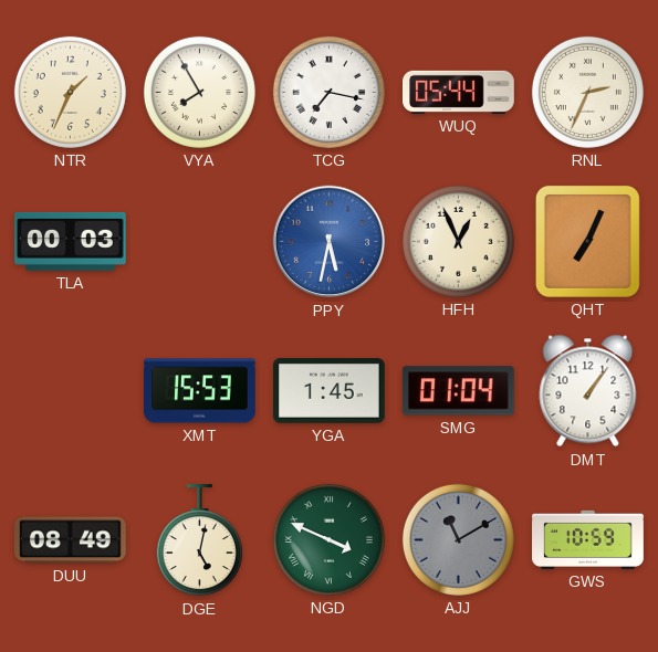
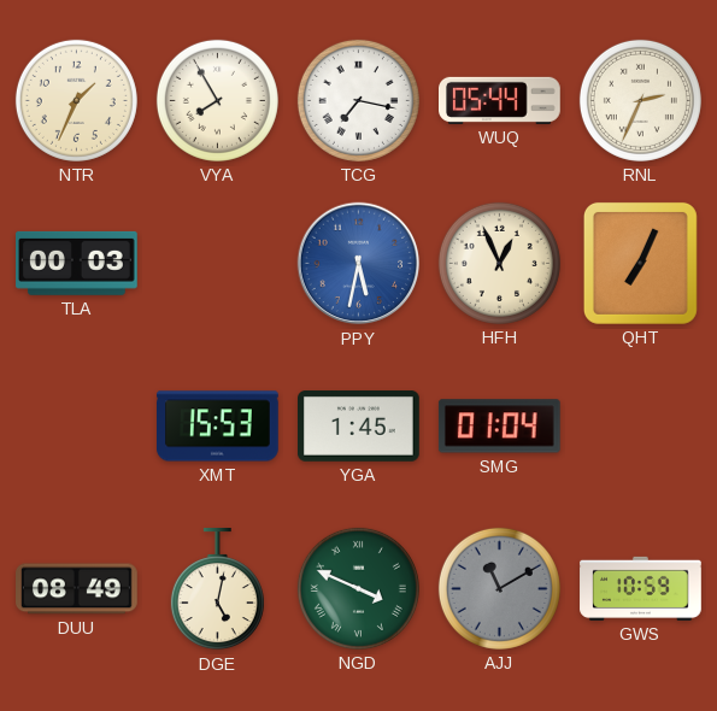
DMT: 1:06 -> none (588, 391)
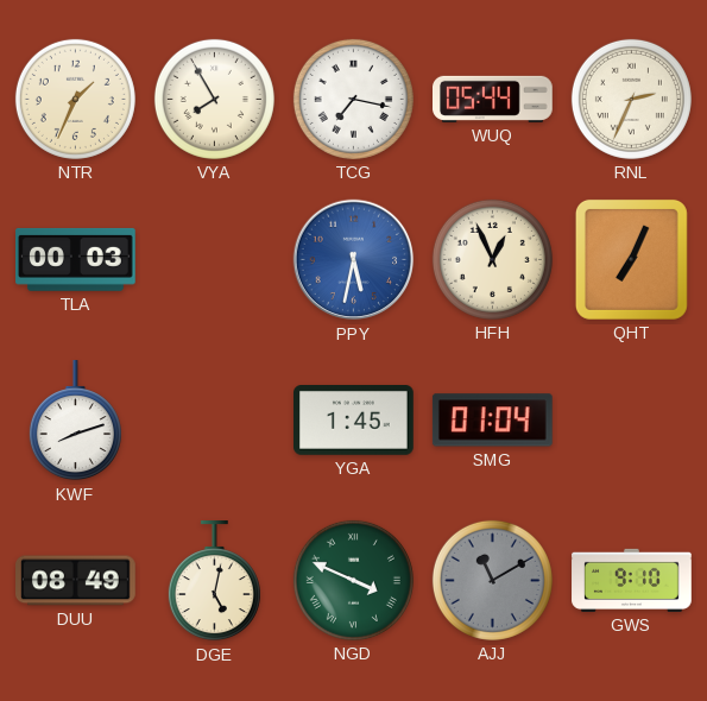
KWF: none -> 8:12 (75, 422)
XMT: 15:53 -> none (218, 427)
GWS: 10:59 -> 9:10 (632, 580)
